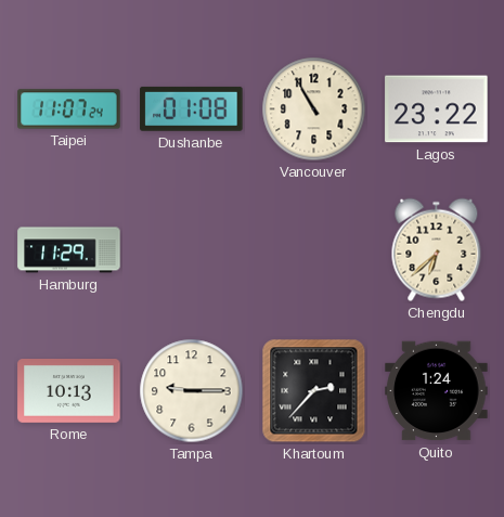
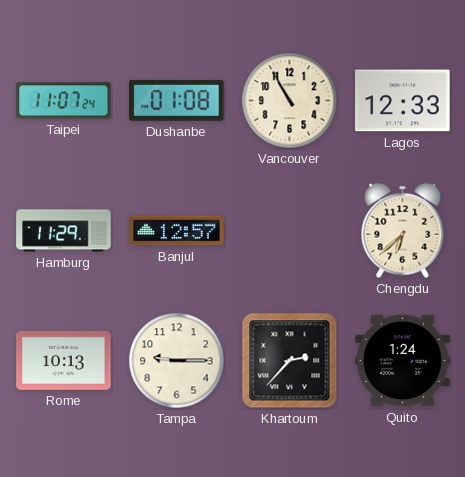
Lagos: 23:22 -> 12:33 (403, 101)
Banjul: none -> 12:57 (177, 231)
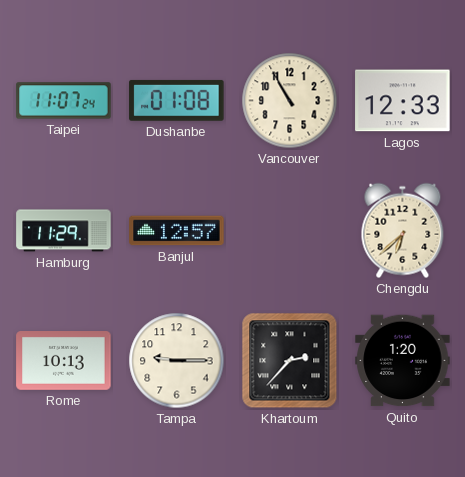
Quito: 1:24 -> 1:20 (403, 361)
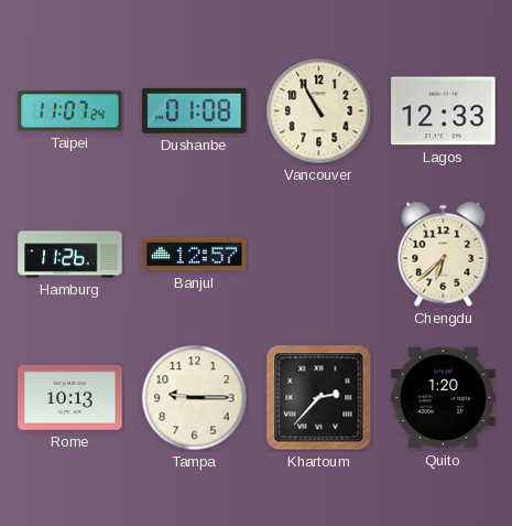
Hamburg: 11:29 -> 11:26 (70, 255)
